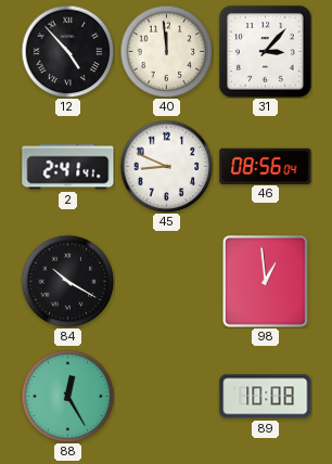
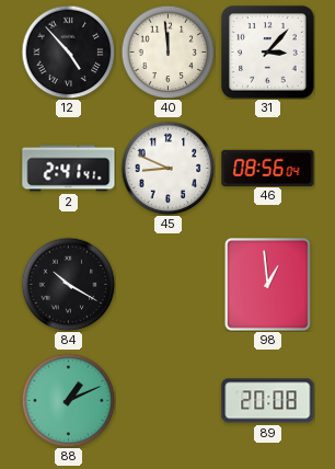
88: 12:25 -> 1:11 (68, 400)
89: 10:08 -> 20:08 (268, 401)
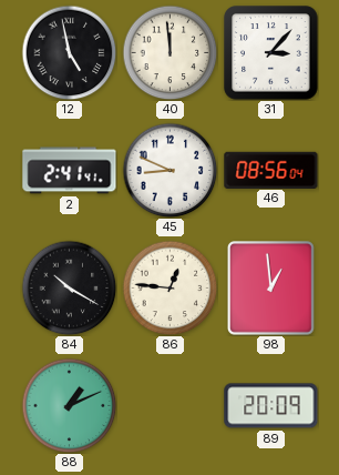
12: 4:53 -> 4:58 (69, 52)
86: none -> 12:46 (169, 287)
89: 20:08 -> 20:09 (271, 406)
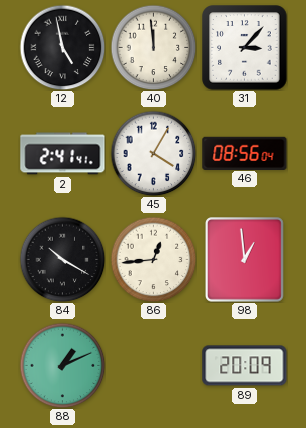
45: 8:49 -> 4:05 (153, 153)
86: 12:46 -> 12:44 (153, 259)
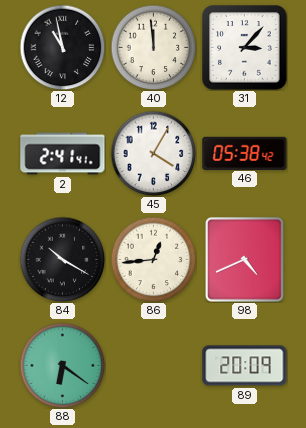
12: 4:58 -> 10:58 (62, 47)
46: 08:56 -> 05:38 (245, 153)
98: 12:59 -> 4:41 (245, 260)
88: 1:11 -> 6:21 (62, 365)
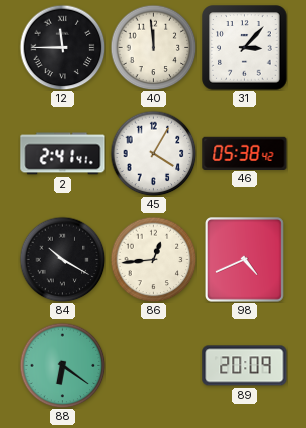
12: 10:58 -> 11:45 (62, 47)
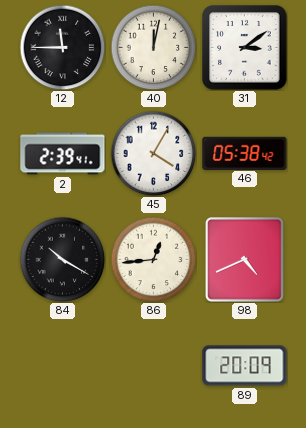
40: 11:59 -> 12:02 (153, 47)
31: 3:07 -> 3:09 (245, 48)
2: 2:41 -> 2:39 (63, 154)
88: 6:21 -> none (62, 365)
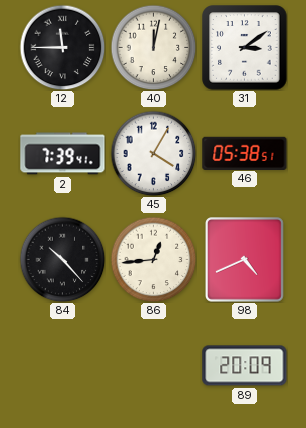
2: 2:39 -> 7:39 (63, 154)
46: 05:38:42 -> 05:38:51 (245, 153)
84: 10:20 -> 10:23 (62, 259)
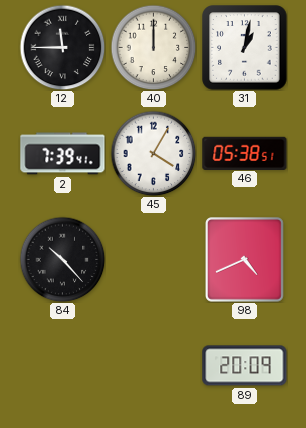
40: 12:02 -> 12:00 (153, 47)
31: 3:09 -> 1:02 (245, 48)
86: 12:44 -> none (153, 259)
